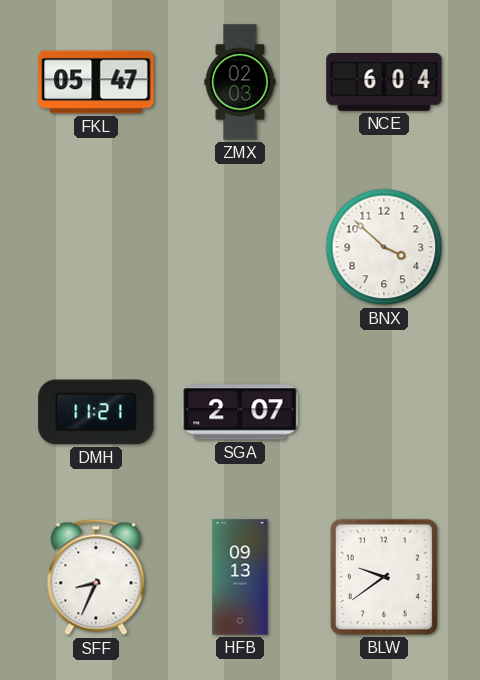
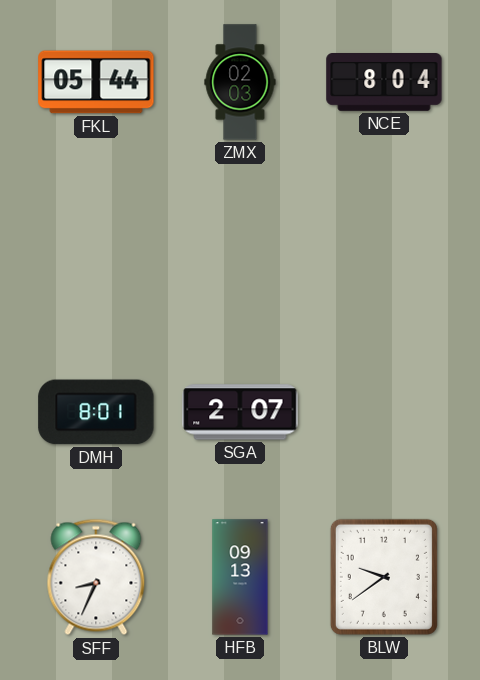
FKL: 05:47 -> 05:44 (96, 82)
NCE: 6:04 -> 8:04 (384, 83)
BNX: 3:52 -> none (384, 247)
DMH: 11:21 -> 8:01 (96, 412)
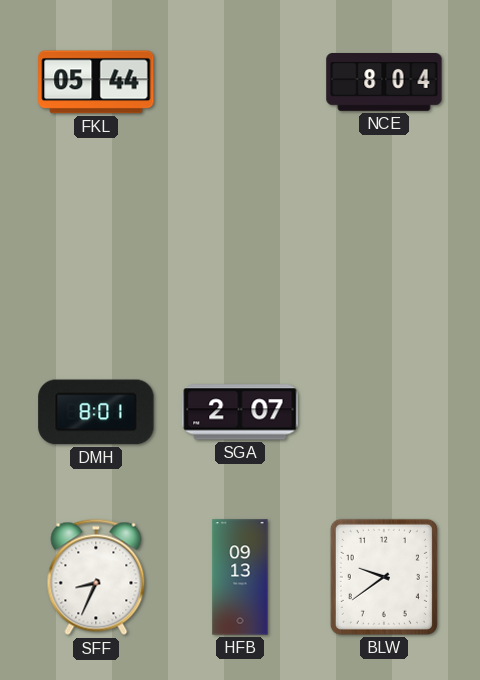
ZMX: 02:03 -> none (240, 82)
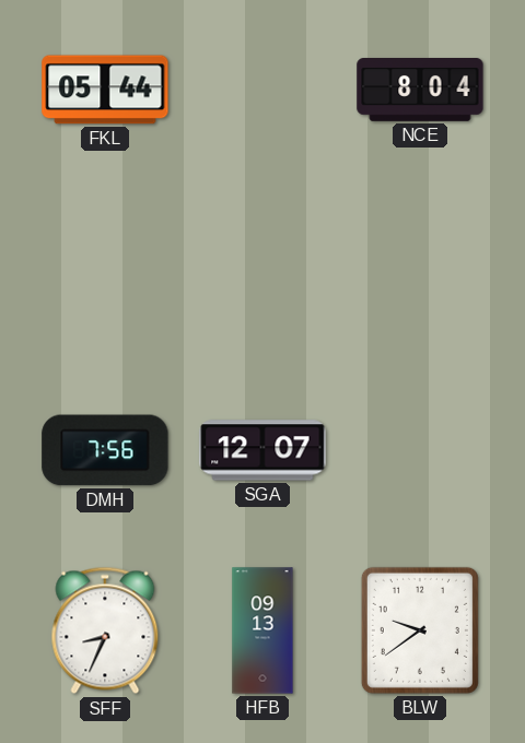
DMH: 8:01 -> 7:56 (105, 450)
SGA: 2:07 -> 12:07 (262, 450)
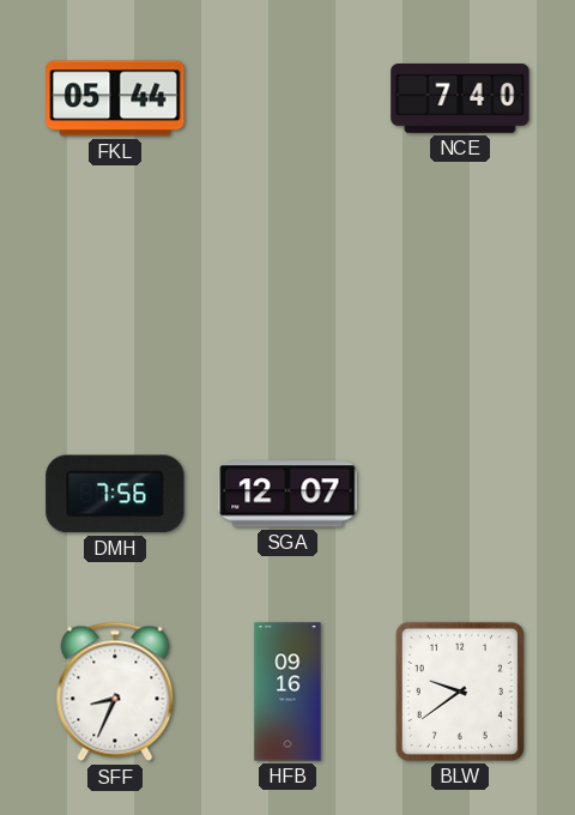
NCE: 8:04 -> 7:40 (460, 99)
HFB: 09:13 -> 09:16 (287, 692)
